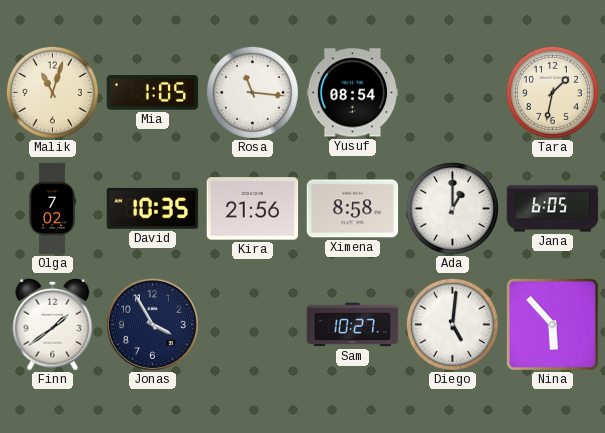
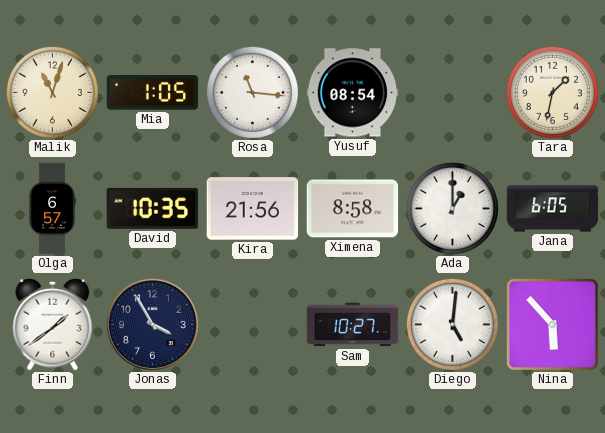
Olga: 7:02 -> 6:57 (52, 209)
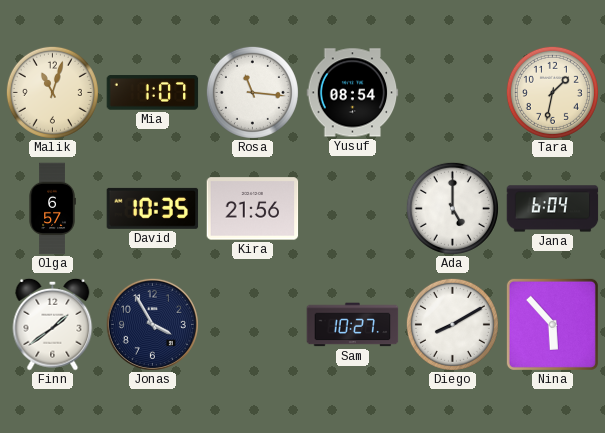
Mia: 1:05 -> 1:07 (153, 93)
Ximena: 8:58 -> none (353, 209)
Ada: 1:00 -> 5:00 (452, 208)
Jana: 6:05 -> 6:04 (553, 209)
Diego: 5:01 -> 8:10 (452, 324)
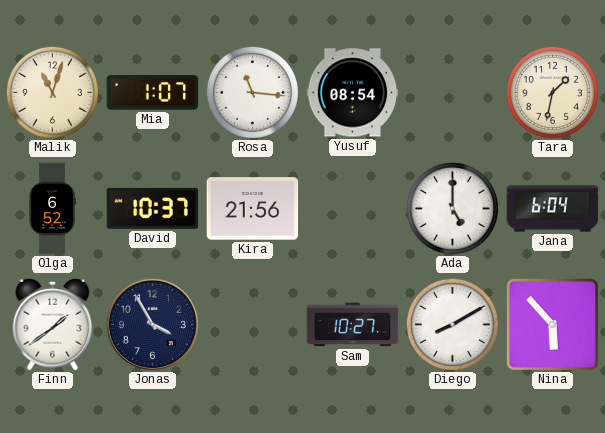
Olga: 6:57 -> 6:52 (52, 209)
David: 10:35 -> 10:37 (153, 208)
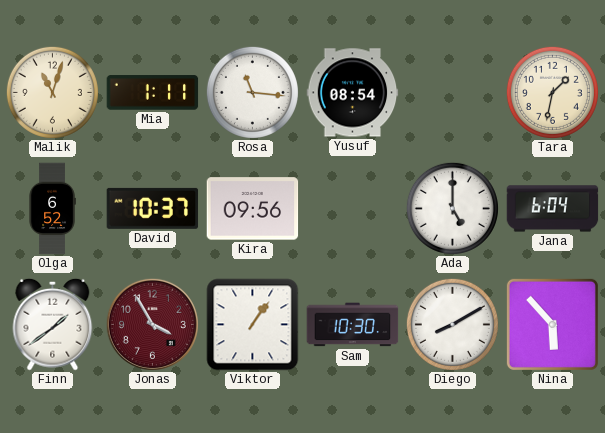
Mia: 1:07 -> 1:11 (153, 93)
Kira: 21:56 -> 09:56 (253, 209)
Jonas dial: navy -> burgundy (152, 324)
Viktor: none -> 1:06 (253, 325)
Sam: 10:27 -> 10:30 (353, 325)
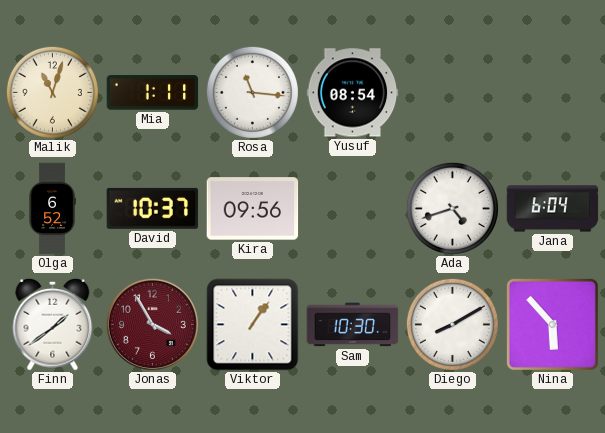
Tara: 1:32 -> none (552, 92)
Ada: 5:00 -> 4:42 (452, 208)
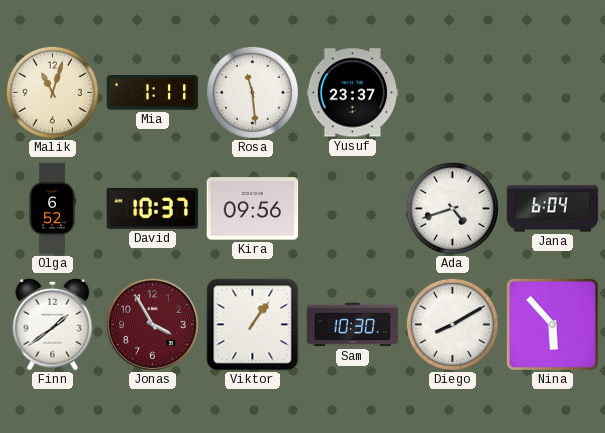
Rosa: 11:16 -> 11:29 (252, 92)
Yusuf: 08:54 -> 23:37 (353, 93)
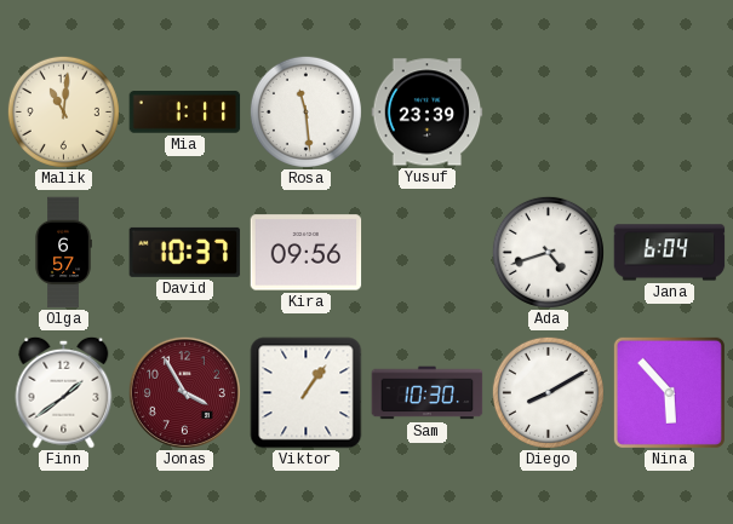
Malik: 11:03 -> 11:01 (63, 111)
Yusuf: 23:37 -> 23:39 (428, 113)
Olga: 6:52 -> 6:57 (63, 253)
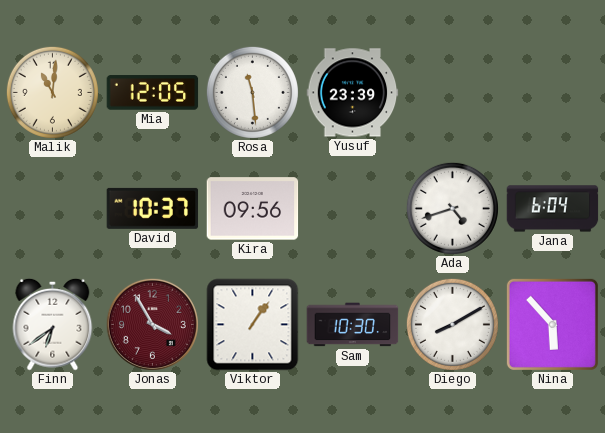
Mia: 1:11 -> 12:05 (153, 93)
Olga: 6:57 -> none (63, 253)
Finn: 1:39 -> 6:39 (53, 324)
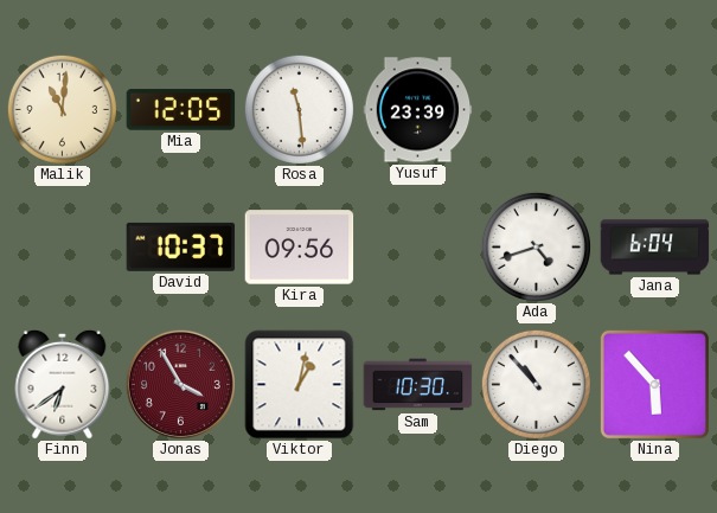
Viktor: 1:06 -> 1:02 (300, 385)
Diego: 8:10 -> 10:53 (536, 384)
